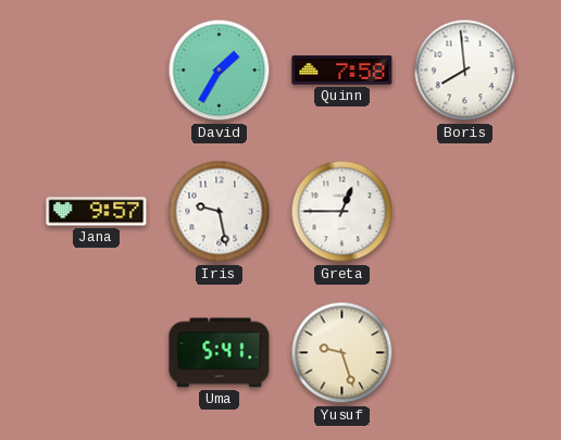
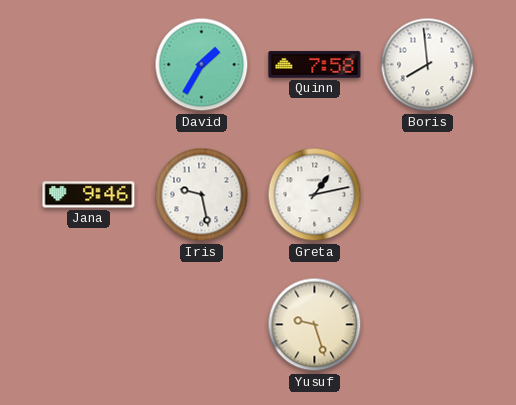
Jana: 9:57 -> 9:46 (89, 195)
Greta: 12:45 -> 1:13 (315, 195)
Uma: 5:41 -> none (220, 353)
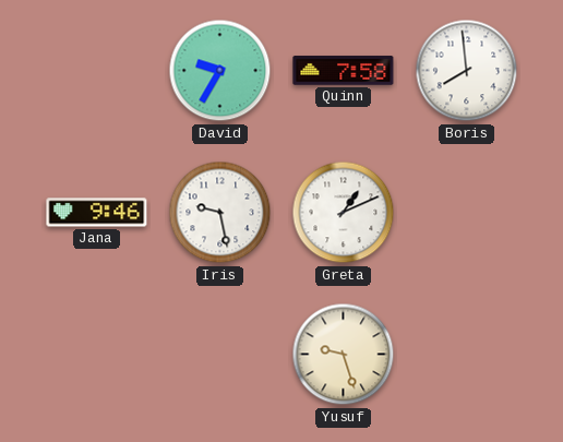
David: 1:35 -> 9:35 (220, 71)
Greta: 1:13 -> 1:11 (344, 213)
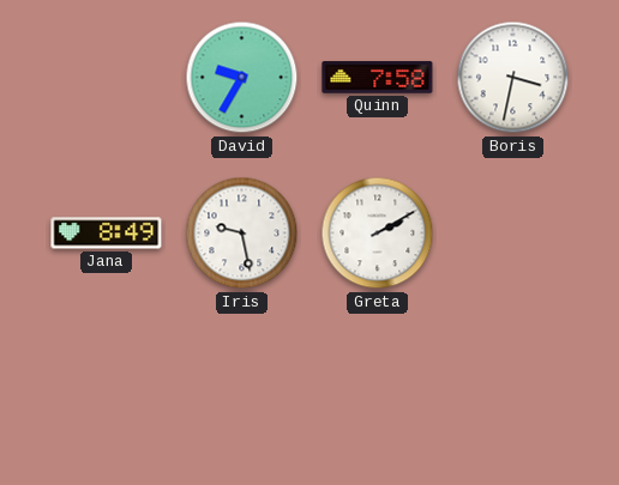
Boris: 7:59 -> 3:32 (513, 78)
Jana: 9:46 -> 8:49 (107, 234)
Greta: 1:11 -> 2:10 (378, 234)
Yusuf: 9:27 -> none (344, 355)
